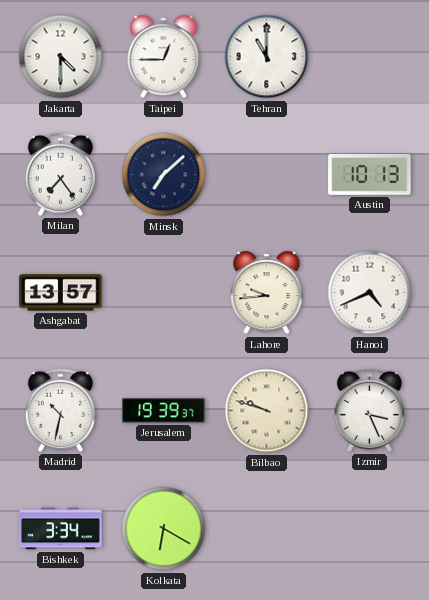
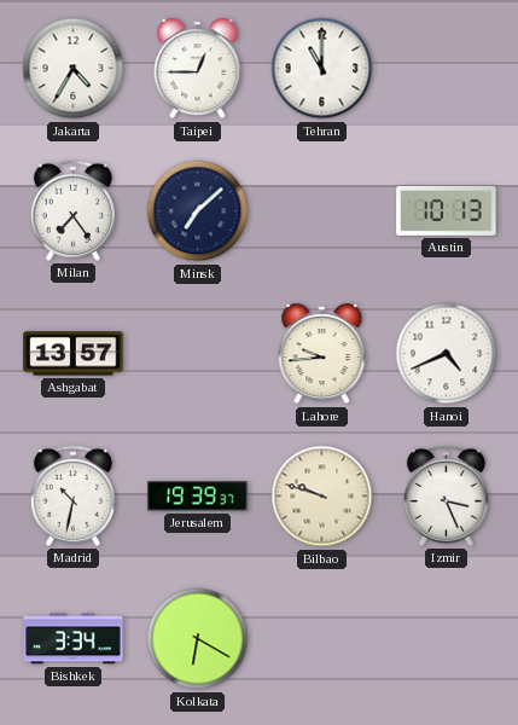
Jakarta: 4:30 -> 4:35 (74, 69)
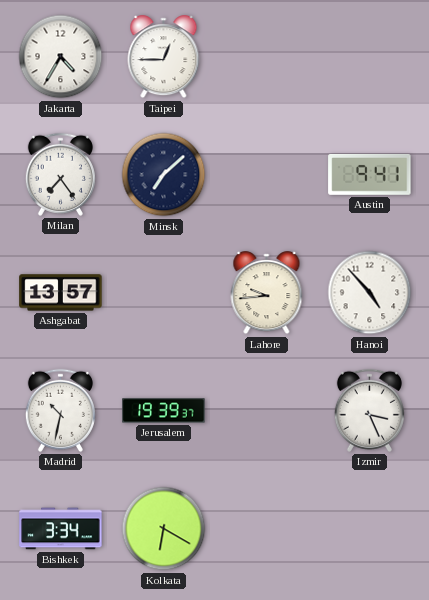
Tehran: 11:00 -> none (322, 69)
Austin: 10:13 -> 9:41 (370, 174)
Hanoi: 4:41 -> 4:53 (370, 293)
Bilbao: 9:48 -> none (322, 497)
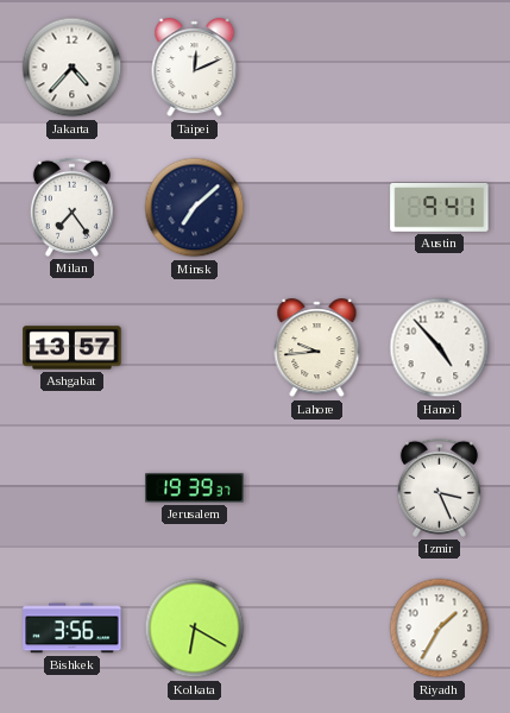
Jakarta: 4:35 -> 4:37 (73, 68)
Taipei: 12:45 -> 12:11 (195, 68)
Madrid: 10:32 -> none (60, 410)
Bishkek: 3:34 -> 3:56 (73, 629)
Riyadh: none -> 1:35 (440, 629)
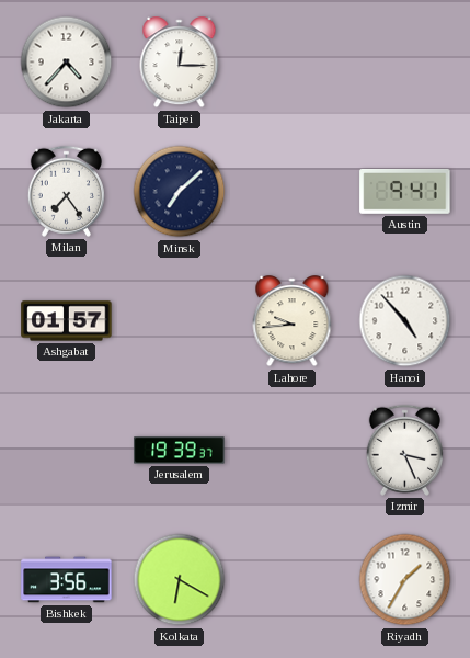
Taipei: 12:11 -> 12:15 (180, 63)
Ashgabat: 13:57 -> 01:57 (67, 321)
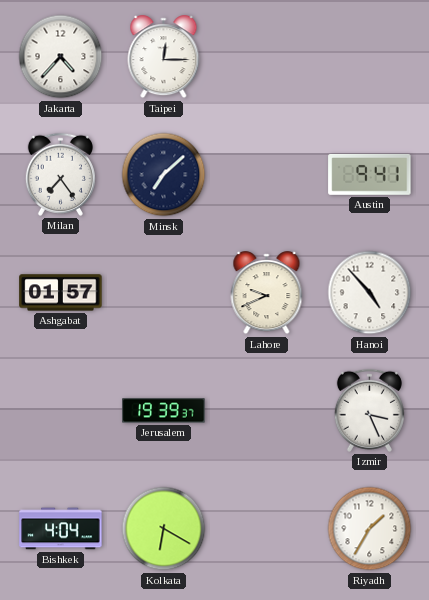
Lahore: 9:44 -> 9:41 (267, 293)
Bishkek: 3:56 -> 4:04 (61, 529)
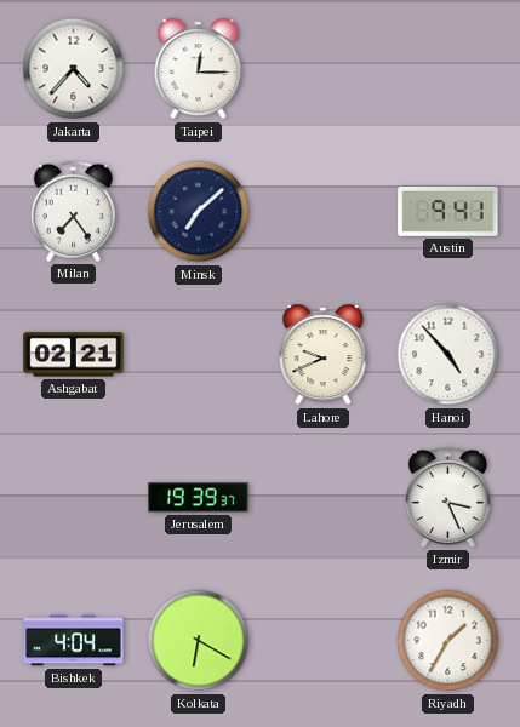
Ashgabat: 01:57 -> 02:21 (74, 355)
